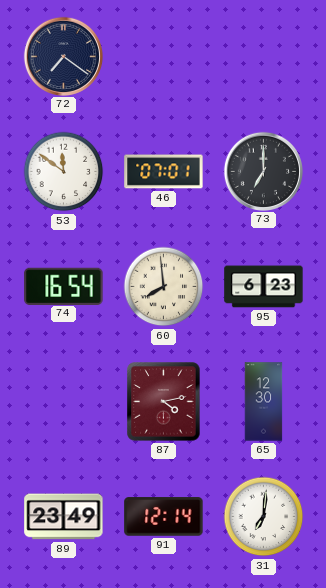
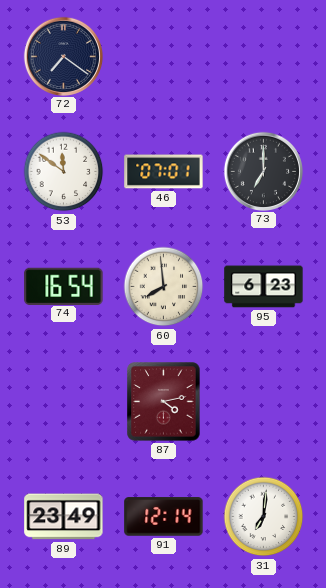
65: 12:30 -> none (264, 402)
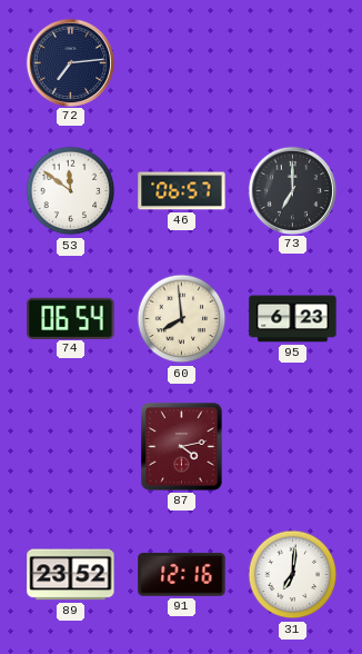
72: 7:21 -> 7:14 (70, 62)
46: 07:01 -> 06:57 (182, 191)
74: 16:54 -> 06:54 (71, 318)
89: 23:49 -> 23:52 (71, 575)
91: 12:14 -> 12:16 (182, 575)
